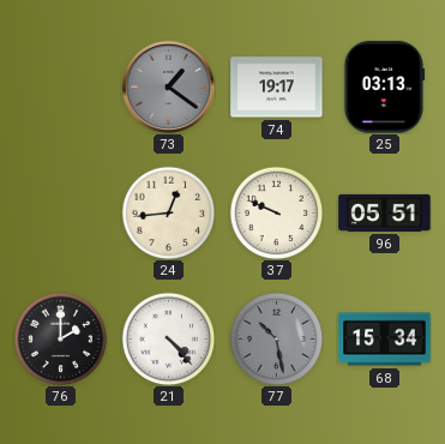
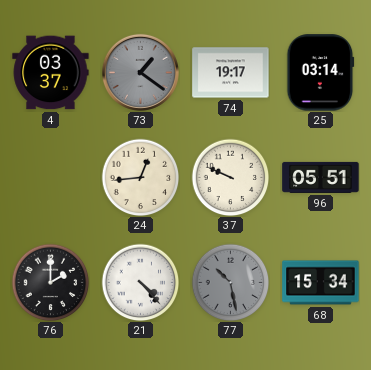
4: none -> 03:37 (51, 73)
25: 03:13 -> 03:14 (321, 73)
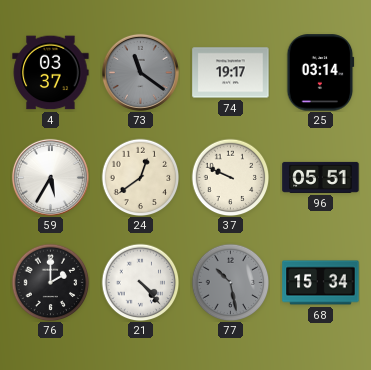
73: 1:21 -> 11:21 (140, 72)
59: none -> 5:35 (50, 177)
24: 12:44 -> 12:39 (140, 177)
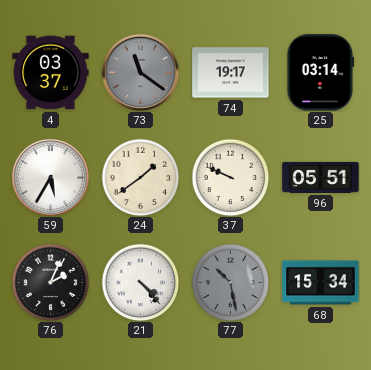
24: 12:39 -> 1:39 (140, 177)
76: 2:00 -> 2:04 (50, 282)
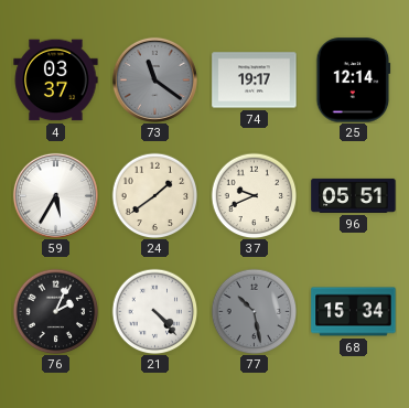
25: 03:14 -> 12:14 (354, 80)
37: 9:49 -> 9:41 (254, 195)
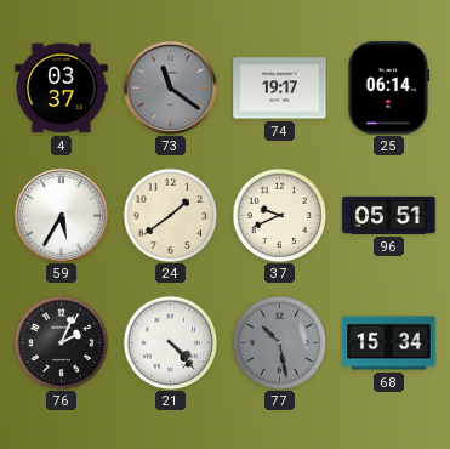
25: 12:14 -> 06:14 (389, 89)
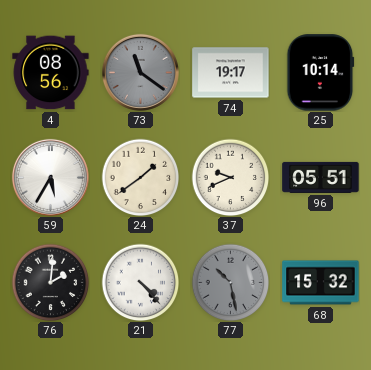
4: 03:37 -> 08:56 (51, 73)
25: 06:14 -> 10:14 (321, 73)
76: 2:04 -> 2:01 (50, 282)
68: 15:34 -> 15:32 (321, 283)
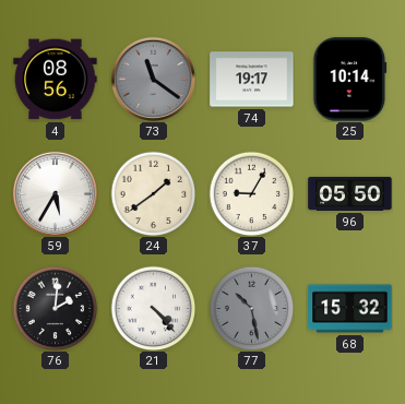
37: 9:41 -> 9:05 (251, 193)
96: 05:51 -> 05:50 (350, 193)
